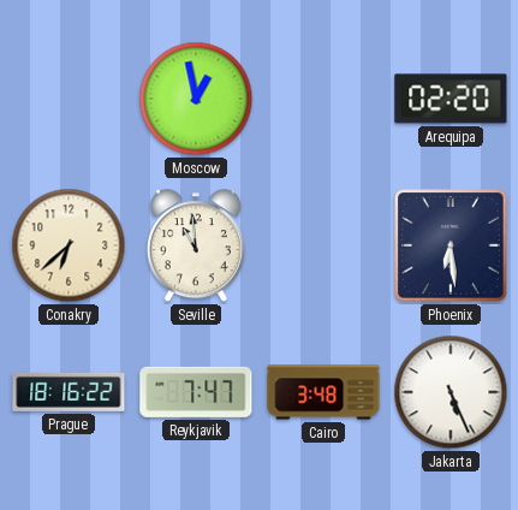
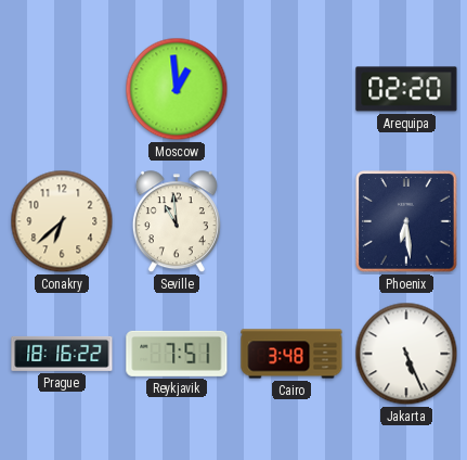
Moscow: 12:58 -> 12:59 (177, 89)
Reykjavik: 7:47 -> 7:51 (177, 354)
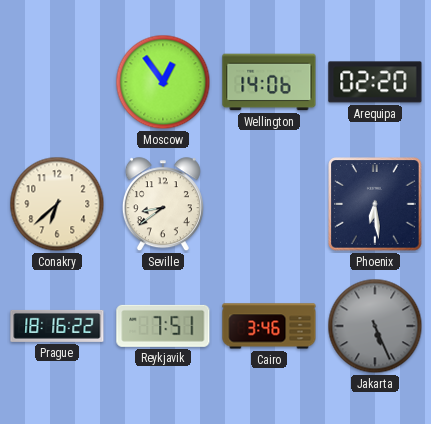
Moscow: 12:59 -> 12:54 (163, 82)
Wellington: none -> 14:06 (269, 82)
Seville: 10:59 -> 8:39 (163, 205)
Cairo: 3:48 -> 3:46 (269, 326)
Jakarta dial: white -> grey (375, 326)
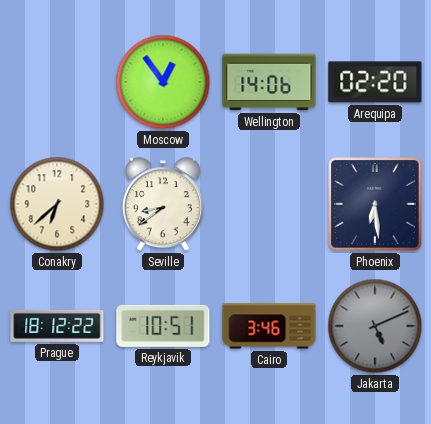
Prague: 18:16 -> 18:12 (57, 326)
Reykjavik: 7:51 -> 10:51 (163, 326)
Jakarta: 5:26 -> 5:11 (375, 326)
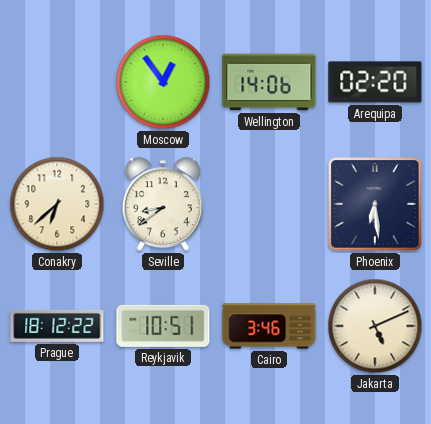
Jakarta dial: grey -> cream (375, 326)
